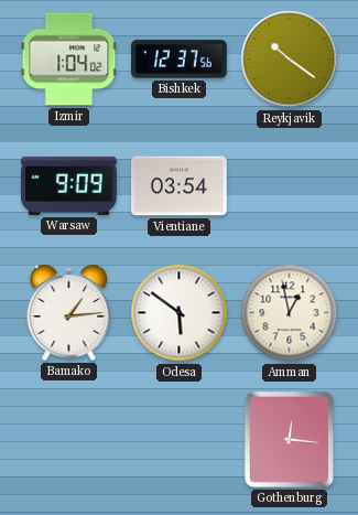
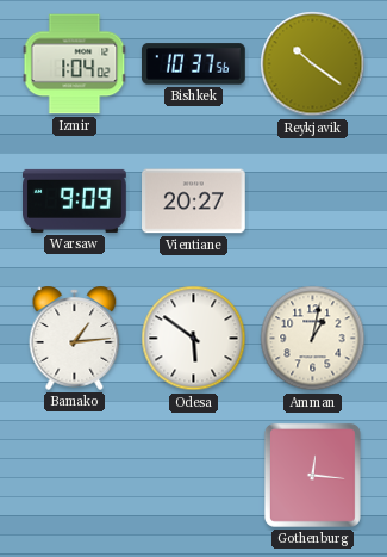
Bishkek: 12:37 -> 10:37 (194, 64)
Vientiane: 03:54 -> 20:27 (194, 202)
Amman: 12:58 -> 1:02 (313, 339)
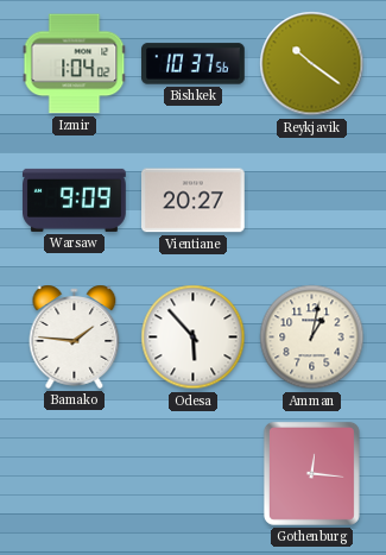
Bamako: 1:14 -> 1:46 (75, 336)
Odesa: 5:51 -> 5:53 (194, 338)
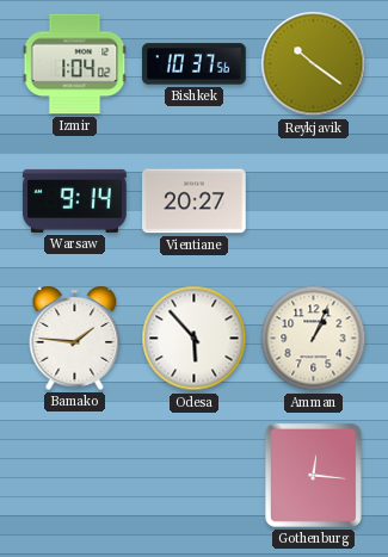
Warsaw: 9:09 -> 9:14 (75, 200)
Amman: 1:02 -> 1:04 (314, 339)
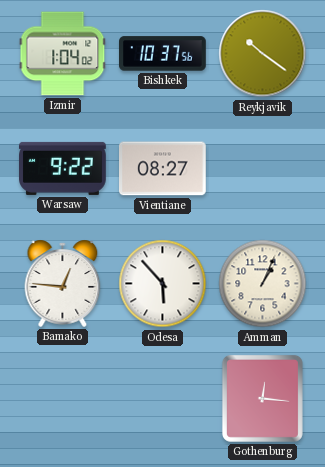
Warsaw: 9:14 -> 9:22 (63, 168)
Vientiane: 20:27 -> 08:27 (163, 169)
Bamako: 1:46 -> 12:46 (63, 283)
